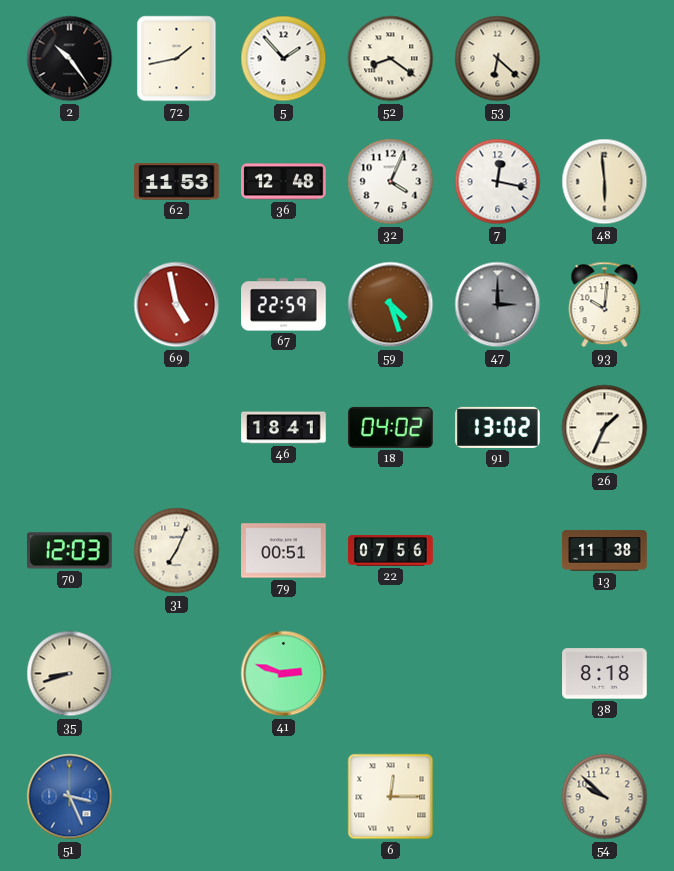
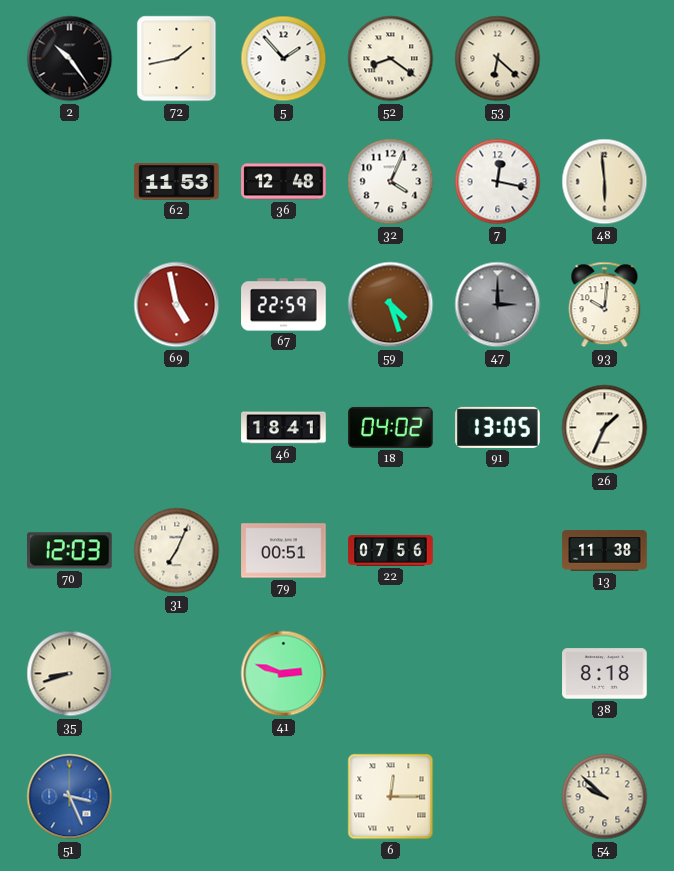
91: 13:02 -> 13:05 (498, 427)
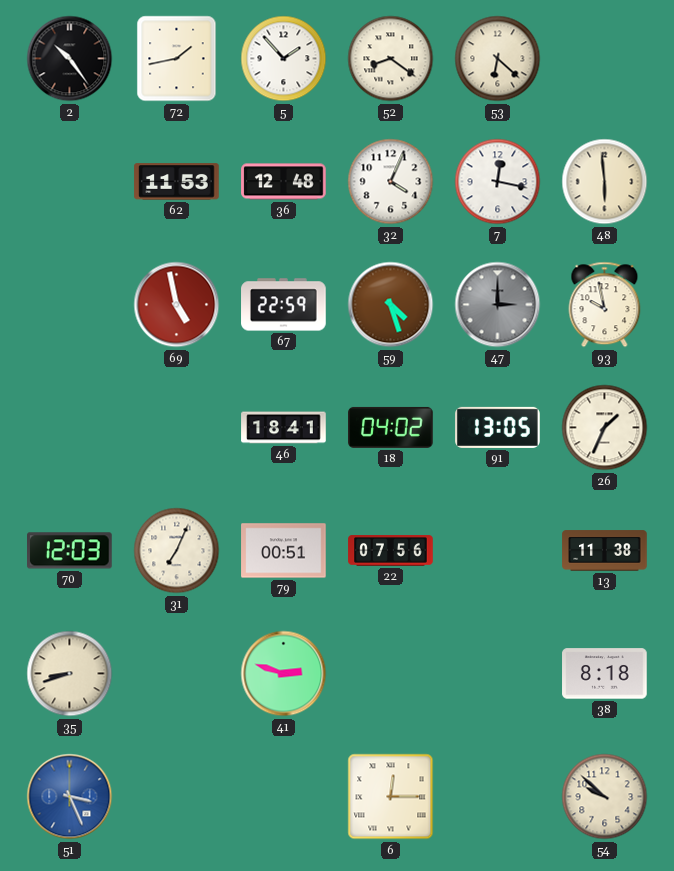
93: 10:01 -> 9:58 (605, 305)
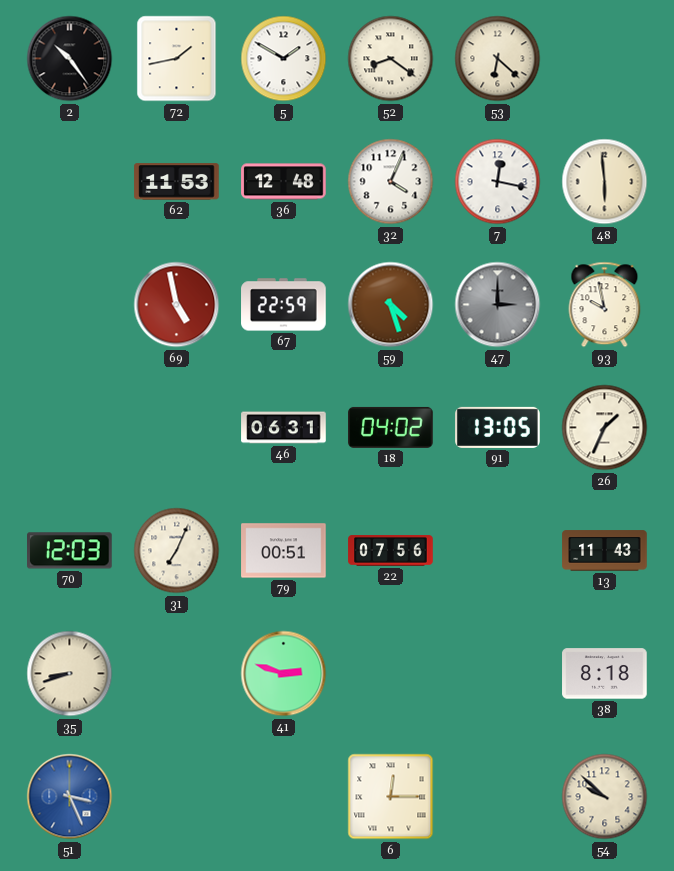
5: 1:53 -> 1:50 (284, 59)
46: 18:41 -> 06:31 (284, 428)
13: 11:38 -> 11:43 (605, 551)
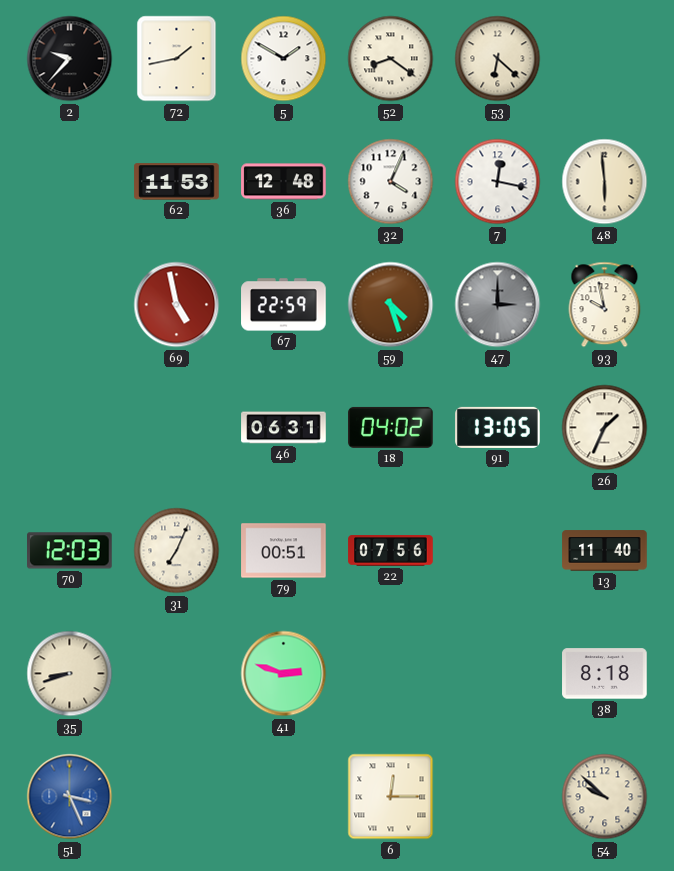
2: 10:24 -> 9:37 (70, 59)
13: 11:43 -> 11:40 (605, 551)
